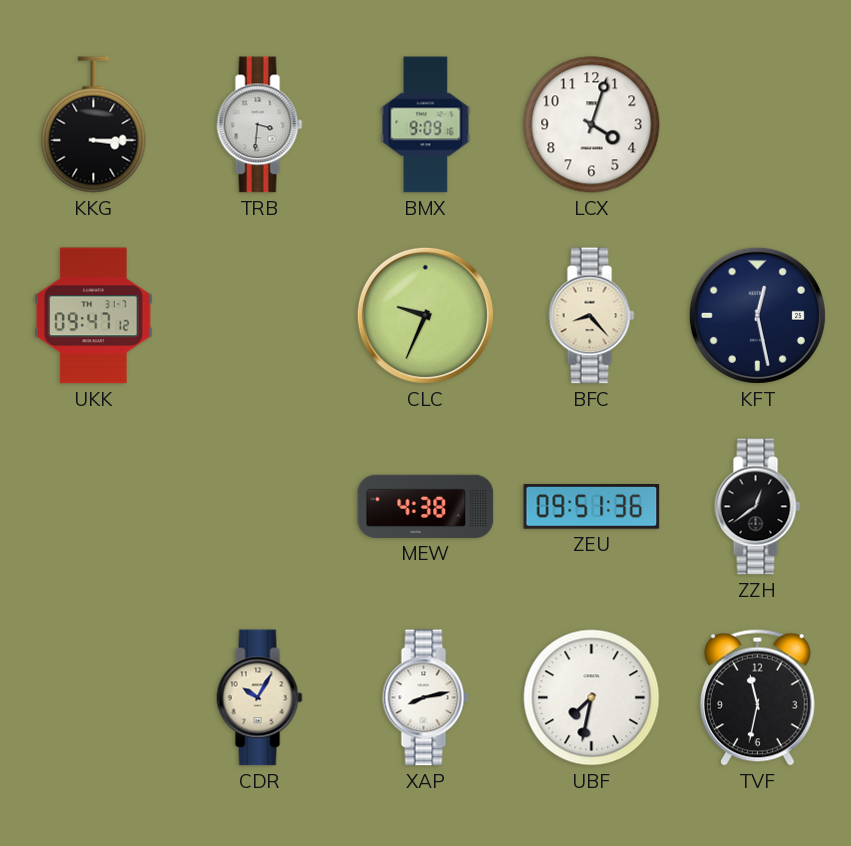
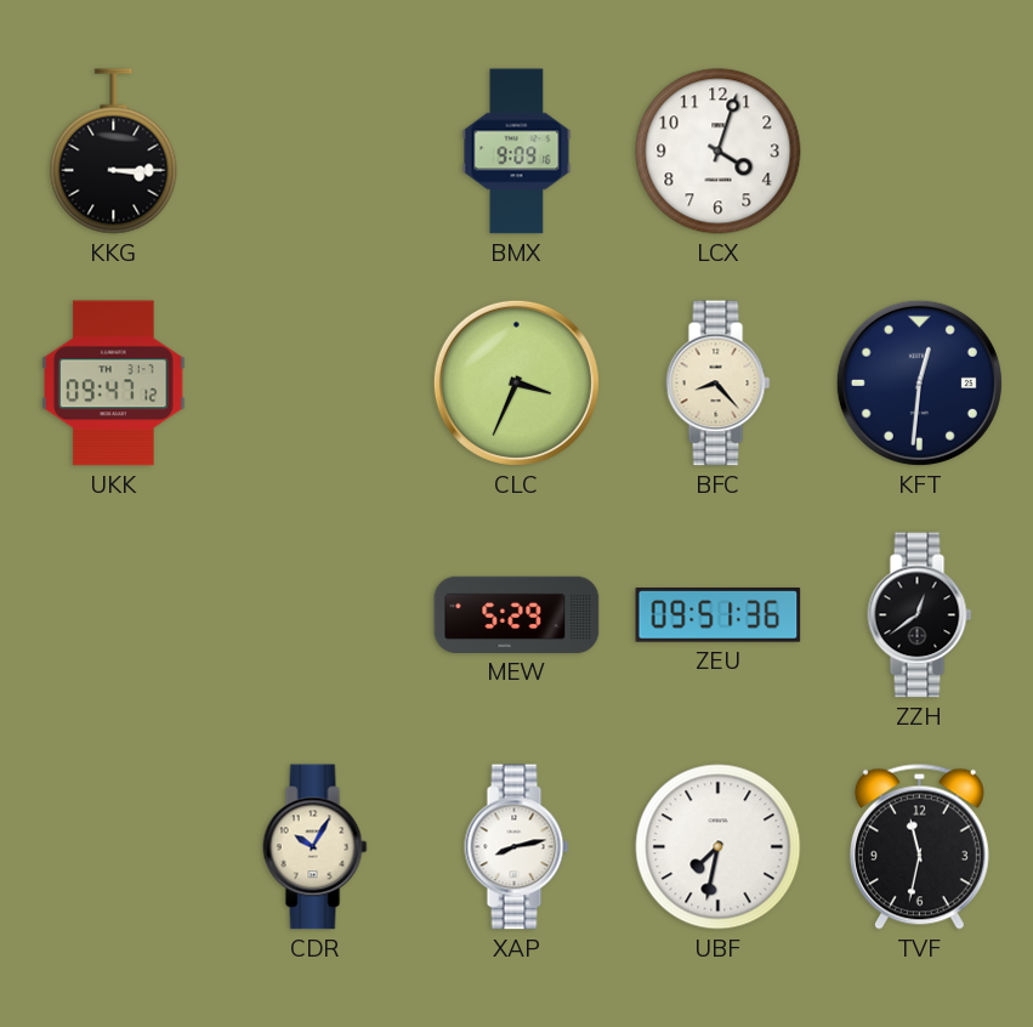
TRB: 3:31 -> none (260, 125)
CLC: 9:34 -> 3:34 (516, 382)
KFT: 12:28 -> 12:31 (919, 382)
MEW: 4:38 -> 5:29 (517, 614)
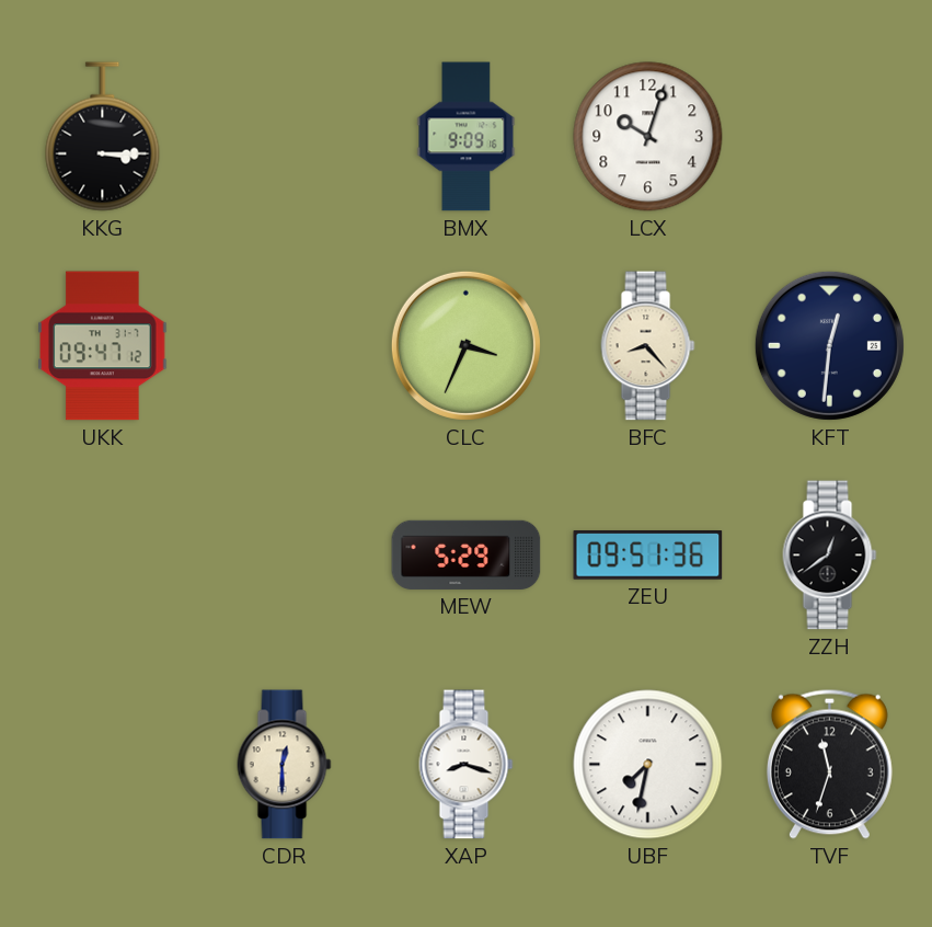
LCX: 4:03 -> 10:03 (648, 137)
CDR: 10:05 -> 12:30 (285, 765)
XAP: 8:13 -> 8:18 (467, 765)
TVF: 11:32 -> 11:33 (829, 764)
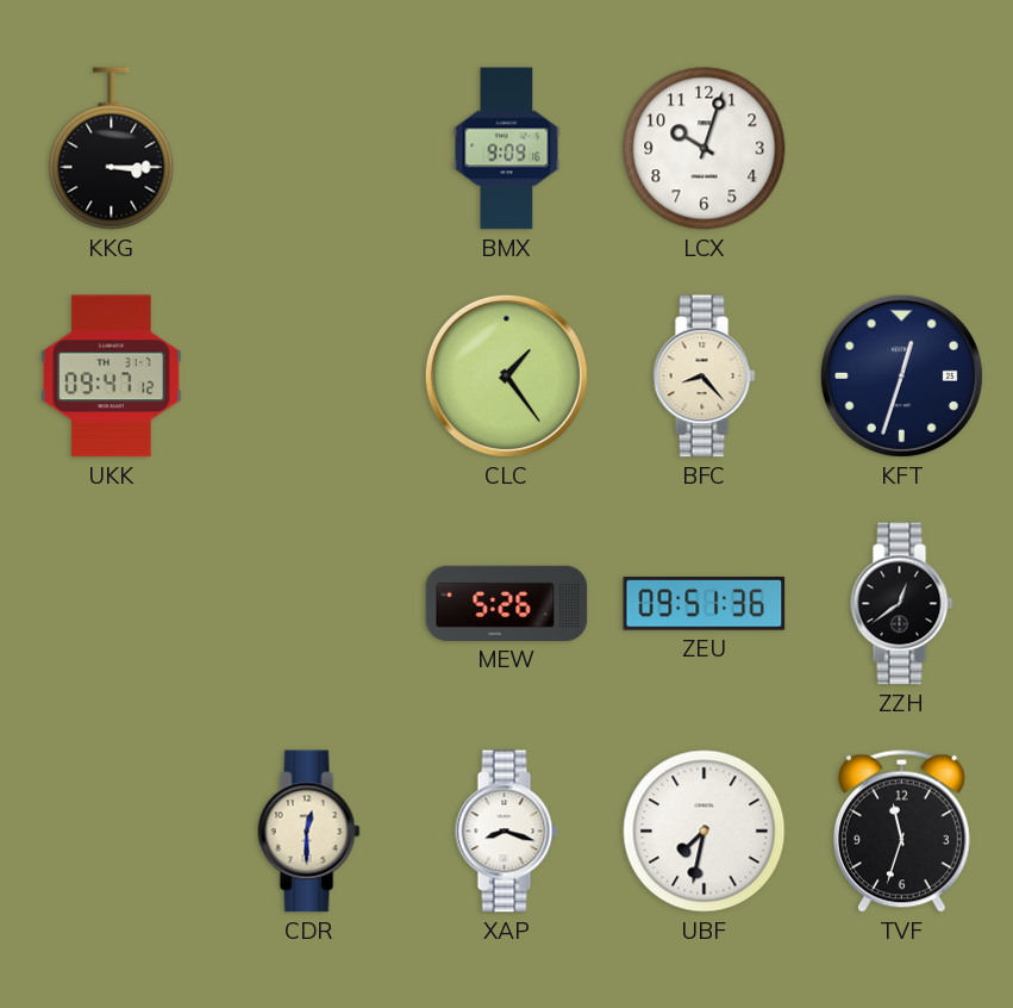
CLC: 3:34 -> 1:24 (506, 375)
KFT: 12:31 -> 12:33 (901, 375)
MEW: 5:29 -> 5:26 (507, 603)
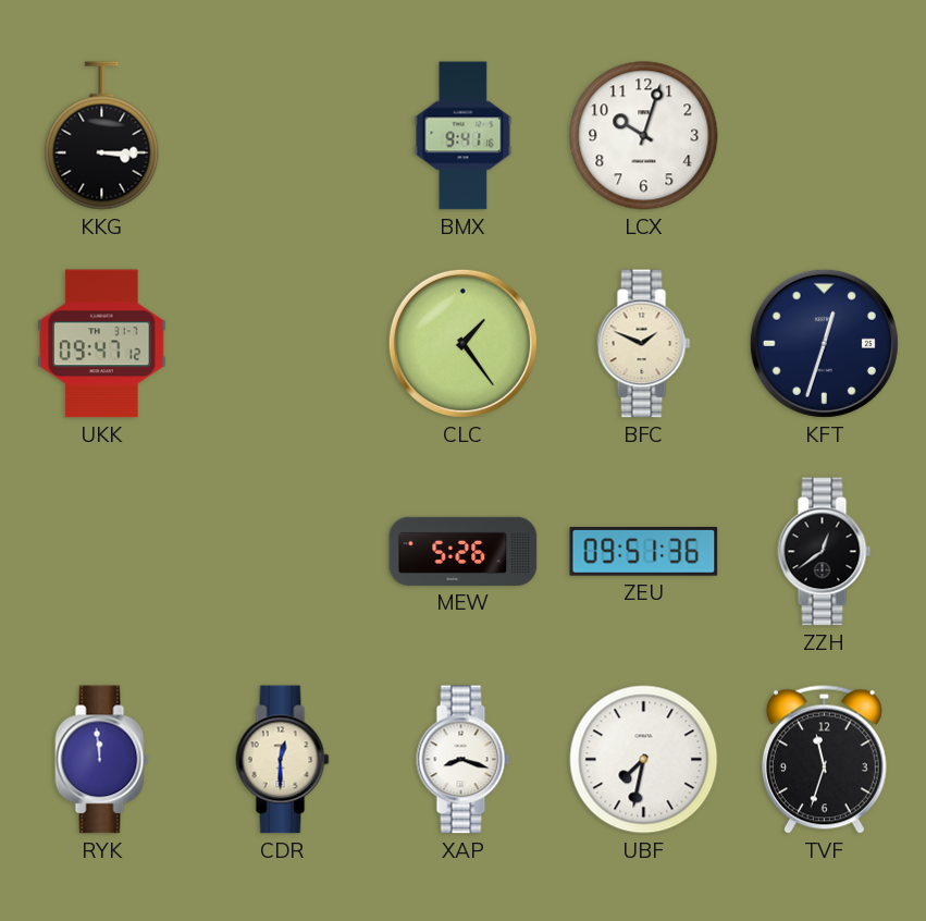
BMX: 9:09 -> 9:41 (464, 136)
BFC: 8:23 -> 1:49 (644, 344)
RYK: none -> 11:59 (102, 760)
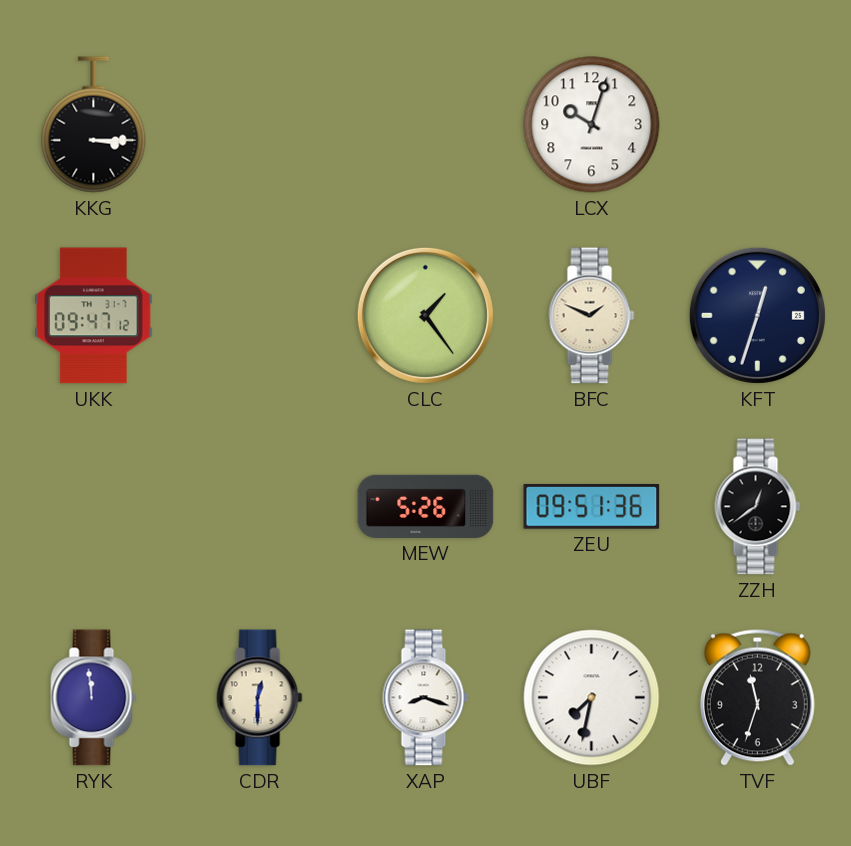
BMX: 9:41 -> none (464, 136)
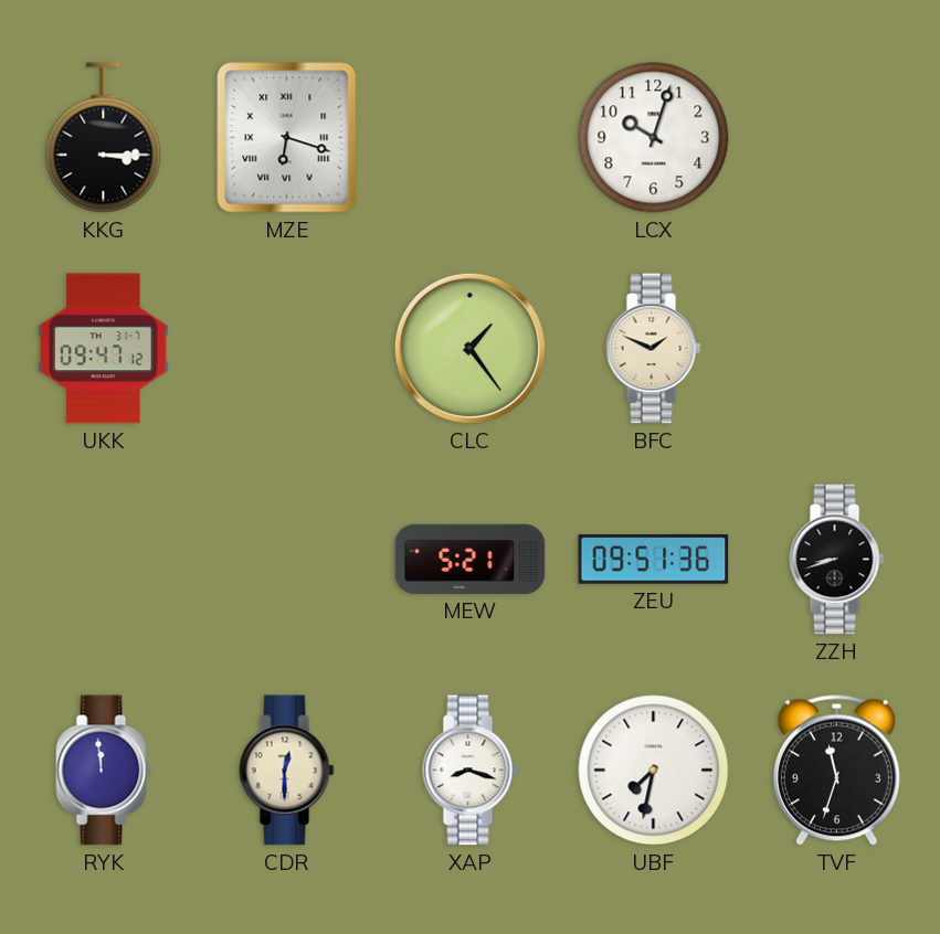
MZE: none -> 6:18 (287, 138)
KFT: 12:33 -> none (757, 315)
MEW: 5:26 -> 5:21 (471, 559)
ZZH: 12:39 -> 8:42 (837, 560)
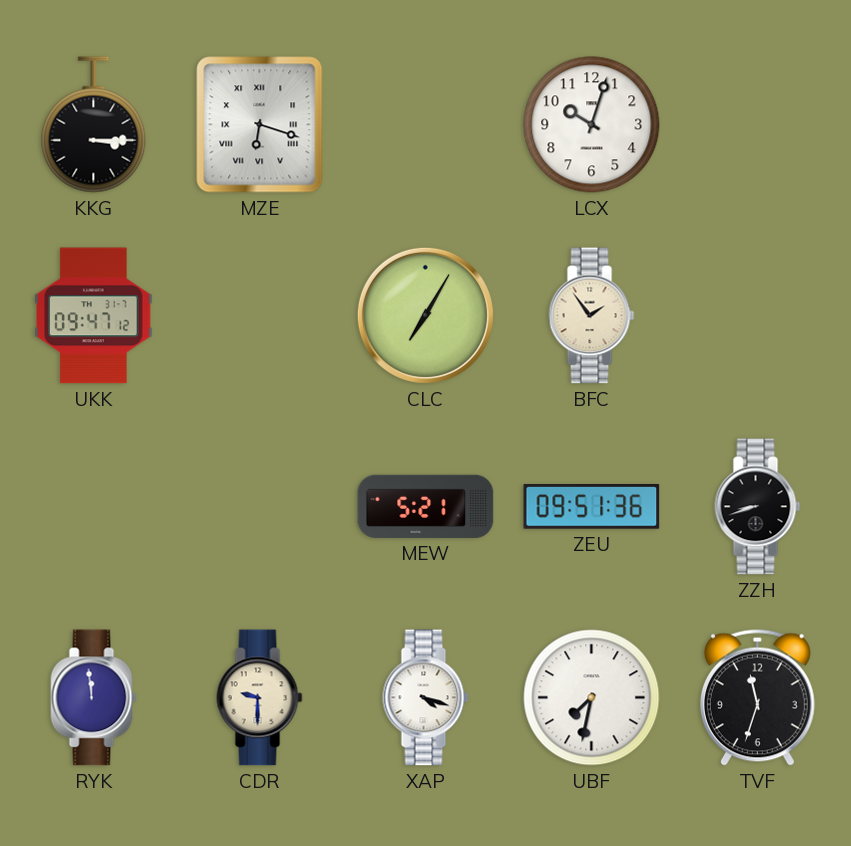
CLC: 1:24 -> 7:05 (425, 315)
BFC: 1:49 -> 1:54 (592, 316)
CDR: 12:30 -> 9:30 (260, 698)
XAP: 8:18 -> 4:18 (426, 698)
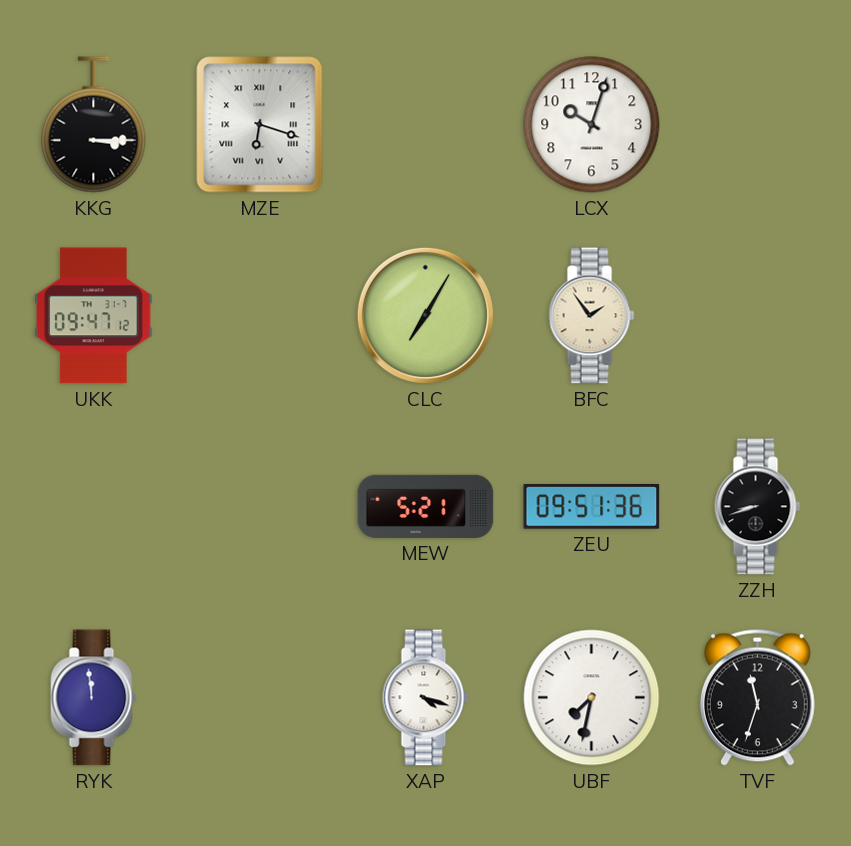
CDR: 9:30 -> none (260, 698)
